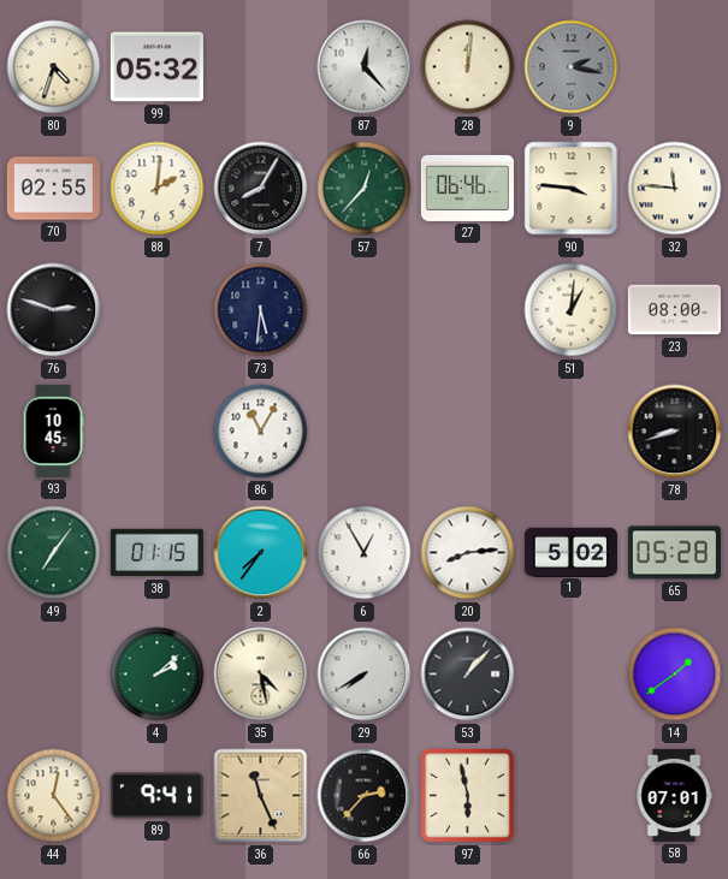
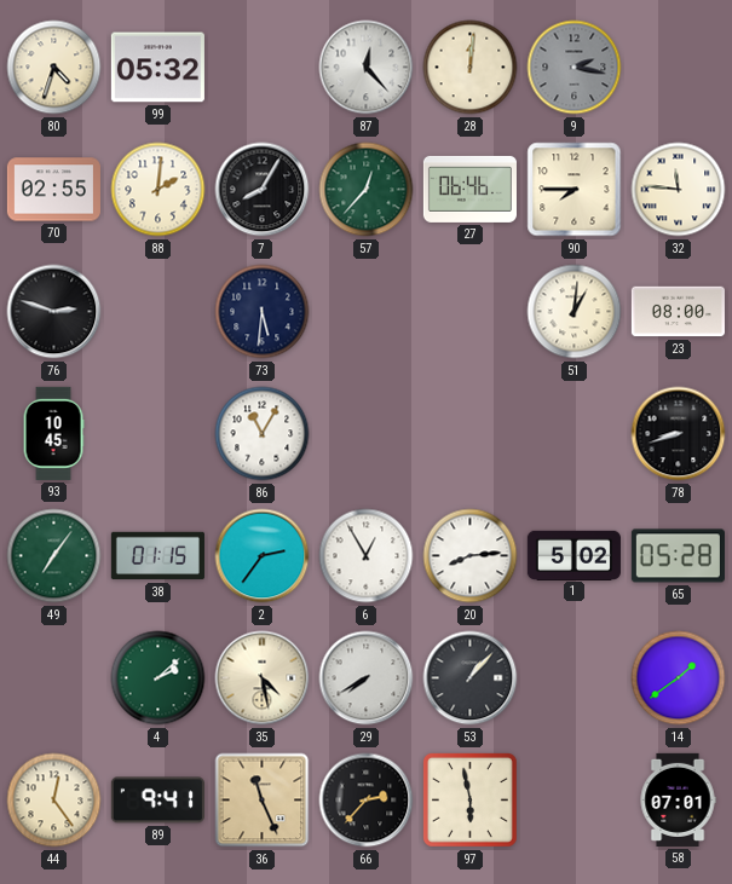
90: 3:46 -> 7:45 (575, 190)
2: 7:36 -> 2:36 (263, 556)
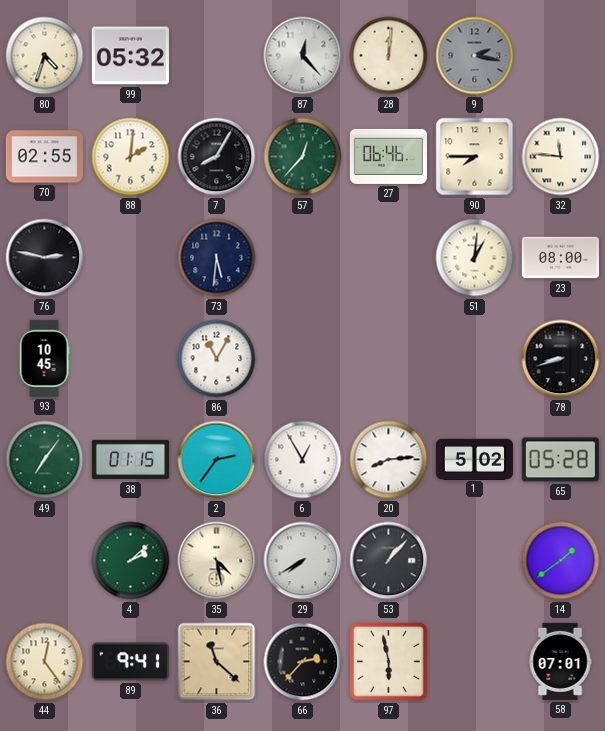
76: 2:48 -> 2:47 (45, 258)
36: 11:26 -> 11:22 (217, 662)
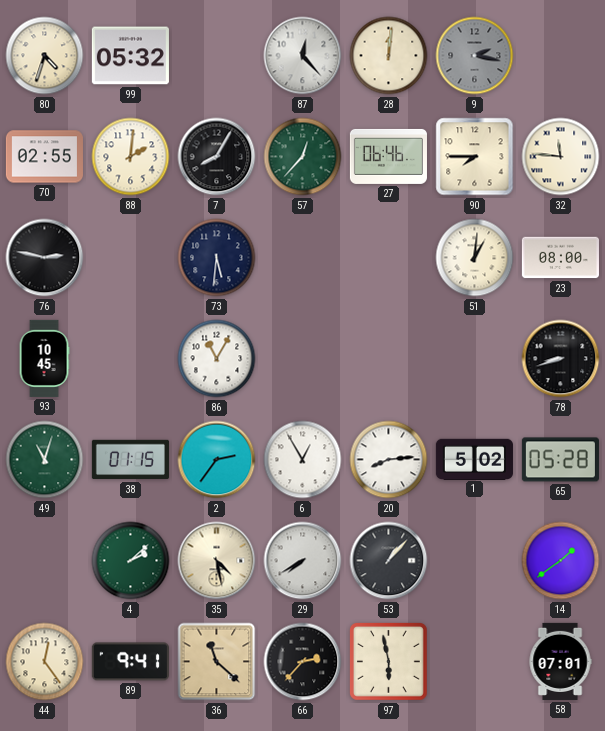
49: 7:06 -> 11:03 (45, 460)
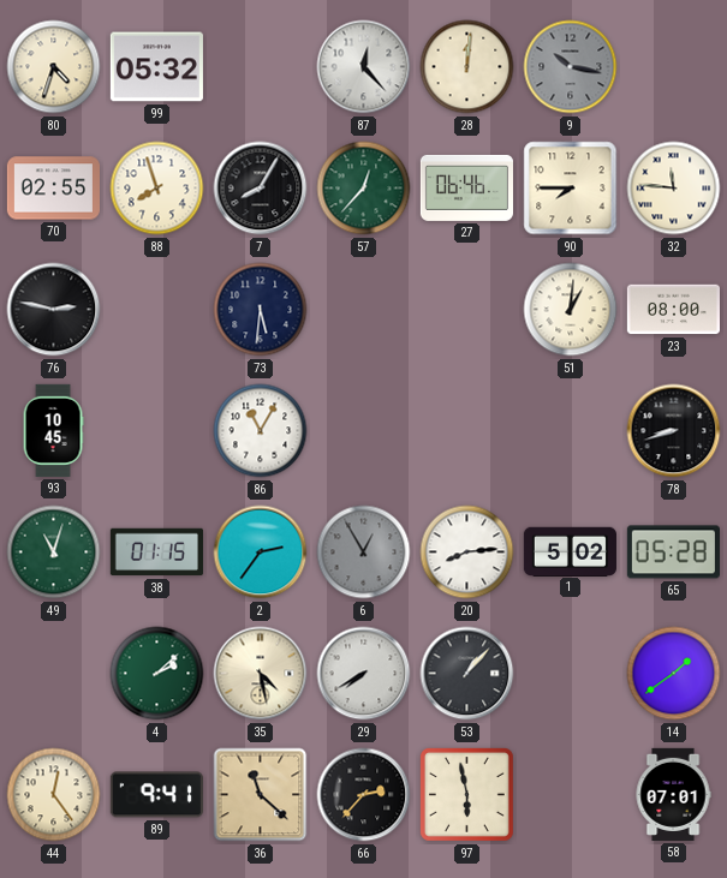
9: 2:17 -> 10:17 (571, 67)
88: 2:01 -> 7:57 (157, 189)
6 dial: white -> grey (364, 553)
